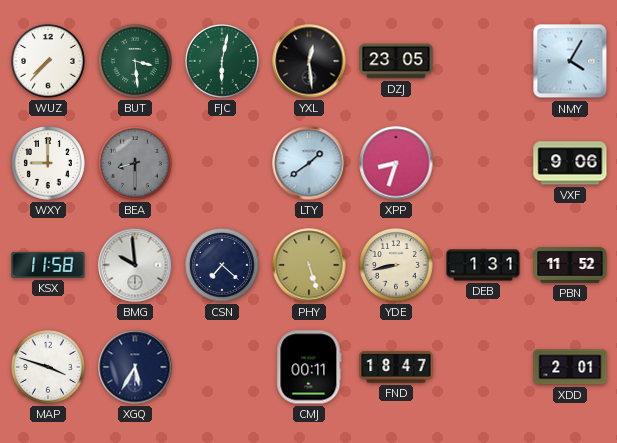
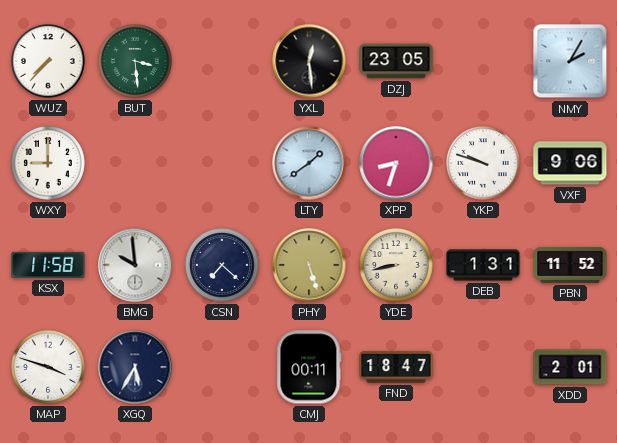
FJC: 6:02 -> none (223, 62)
NMY: 4:05 -> 2:05 (570, 61)
BEA: 8:30 -> none (136, 164)
YKP: none -> 9:48 (484, 164)
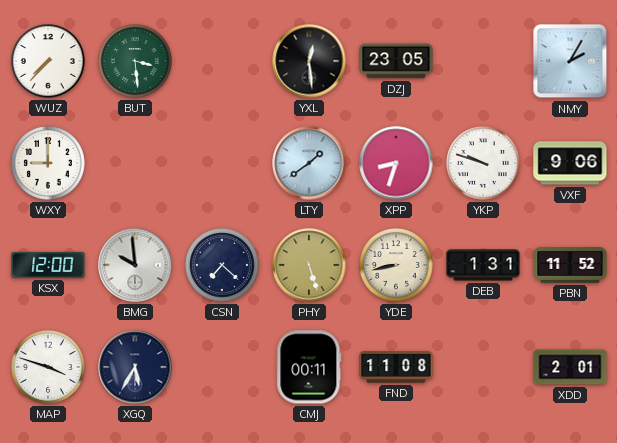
KSX: 11:58 -> 12:00 (48, 265)
FND: 18:47 -> 11:08 (396, 367)
